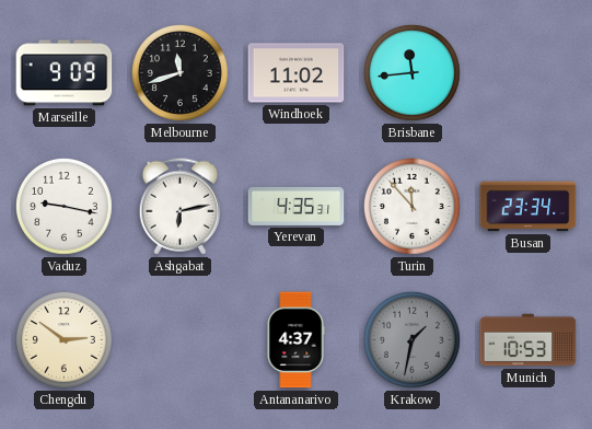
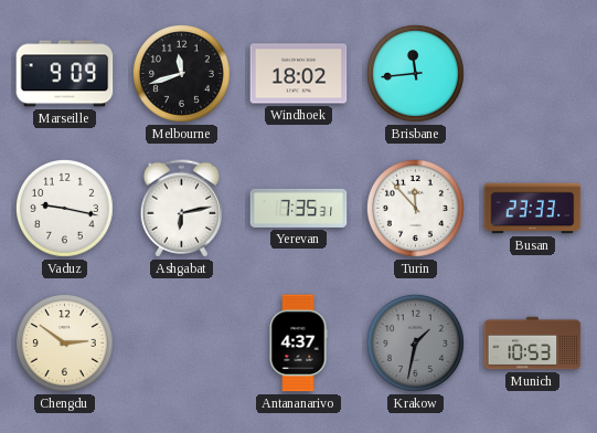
Windhoek: 11:02 -> 18:02 (299, 74)
Yerevan: 4:35 -> 7:35 (299, 208)
Busan: 23:34 -> 23:33 (533, 209)
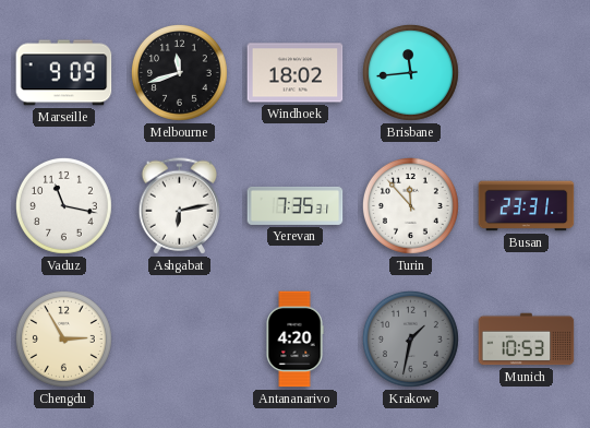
Vaduz: 9:17 -> 11:17 (63, 205)
Busan: 23:33 -> 23:31 (527, 206)
Chengdu: 2:51 -> 2:55 (63, 338)
Antananarivo: 4:37 -> 4:20 (294, 340)
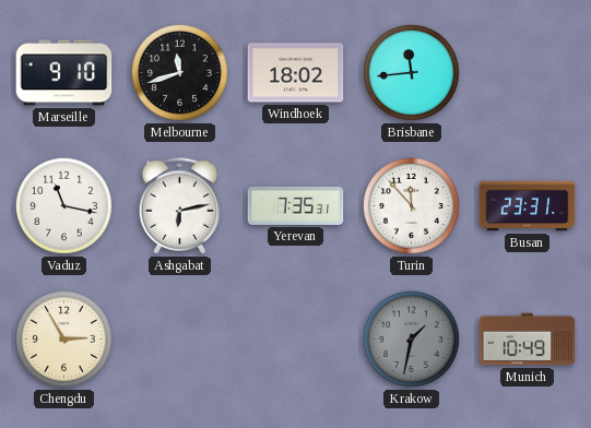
Marseille: 9:09 -> 9:10 (64, 73)
Antananarivo: 4:20 -> none (294, 340)
Munich: 10:53 -> 10:49 (528, 340)
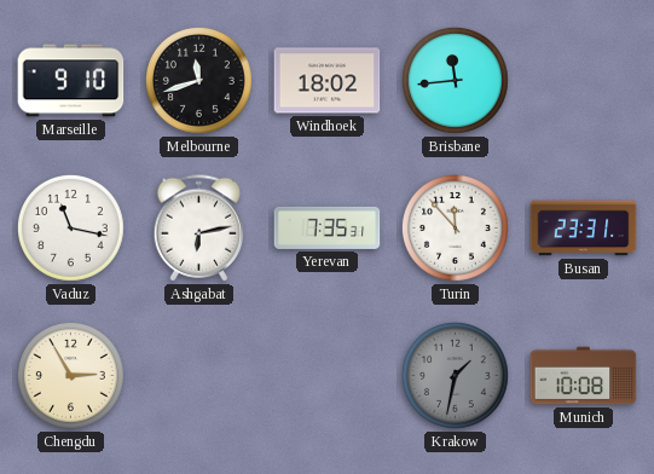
Munich: 10:49 -> 10:08 (584, 376)
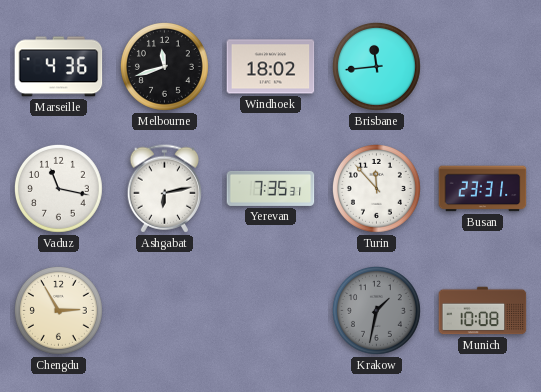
Marseille: 9:10 -> 4:36 (59, 67)
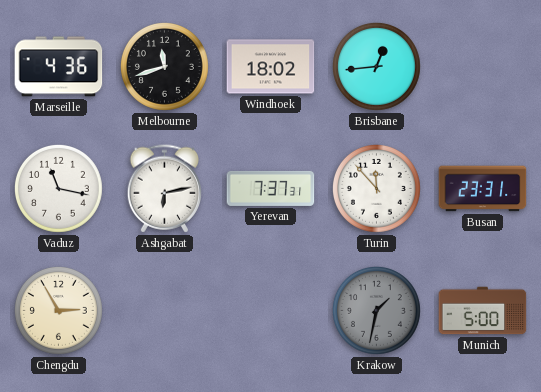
Brisbane: 11:44 -> 12:44 (376, 66)
Yerevan: 7:35 -> 7:37 (271, 188)
Munich: 10:08 -> 5:00 (483, 311)
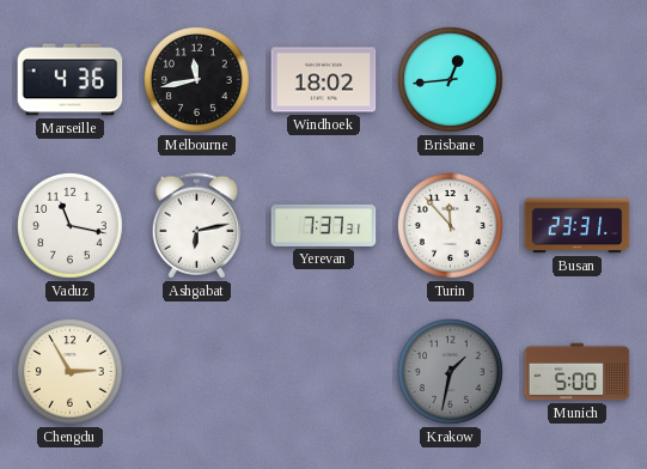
Melbourne: 11:42 -> 11:43 (196, 79)
